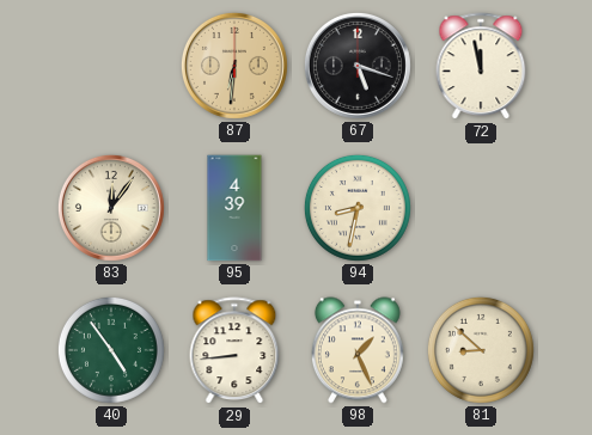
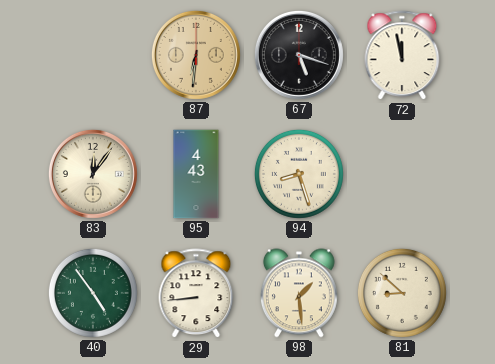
95: 4:39 -> 4:43 (196, 174)
94: 8:32 -> 8:27 (299, 174)
98: 1:26 -> 1:29 (299, 293)
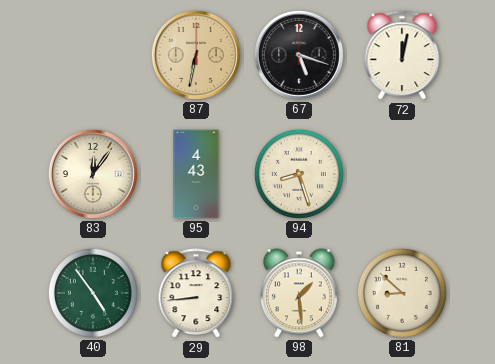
87: 6:31 -> 6:32 (196, 55)
72: 11:58 -> 12:02 (402, 56)
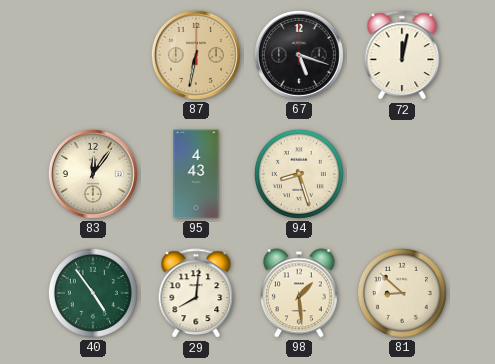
29: 8:44 -> 8:01 (196, 294)
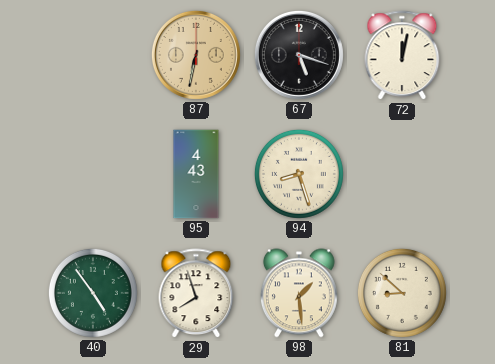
83: 12:06 -> none (93, 174)
29: 8:01 -> 7:57 (196, 294)
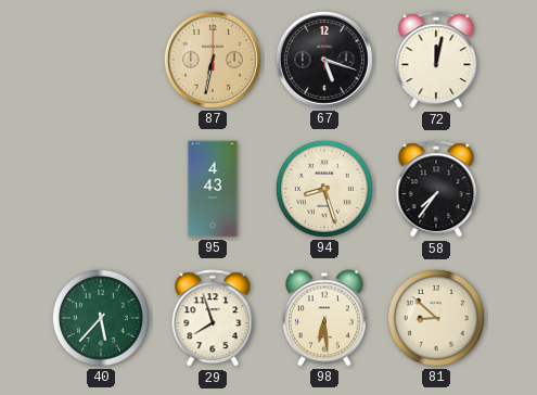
58: none -> 7:36 (436, 190)
40: 4:54 -> 5:37 (101, 318)
98: 1:29 -> 6:29 (324, 318)
